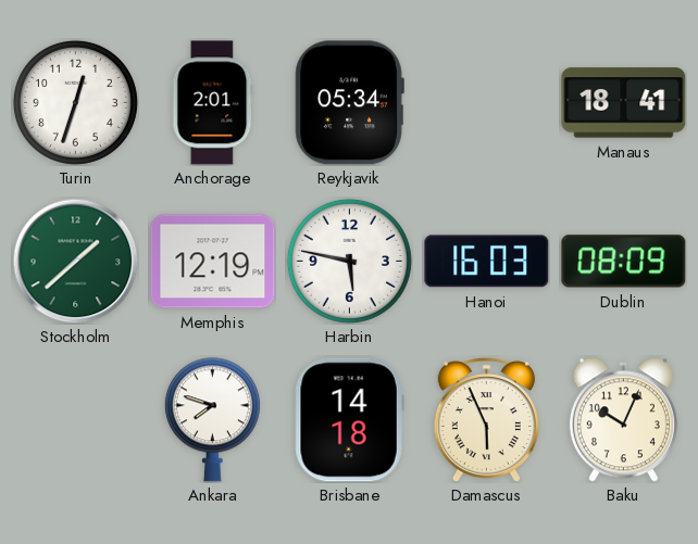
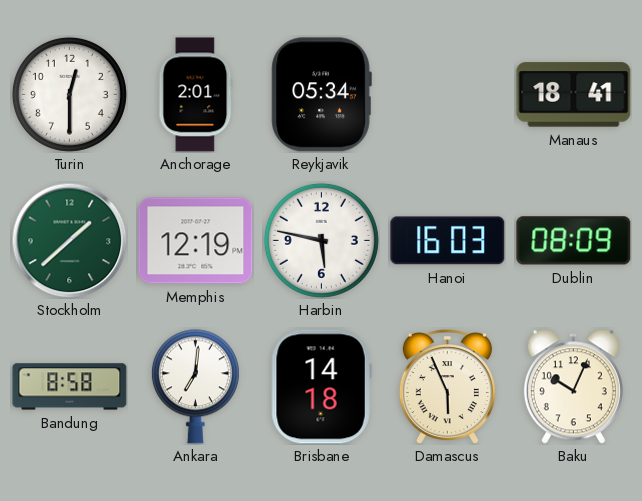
Turin: 12:33 -> 12:30 (69, 94)
Bandung: none -> 8:58 (70, 387)
Ankara: 7:48 -> 7:01 (195, 387)
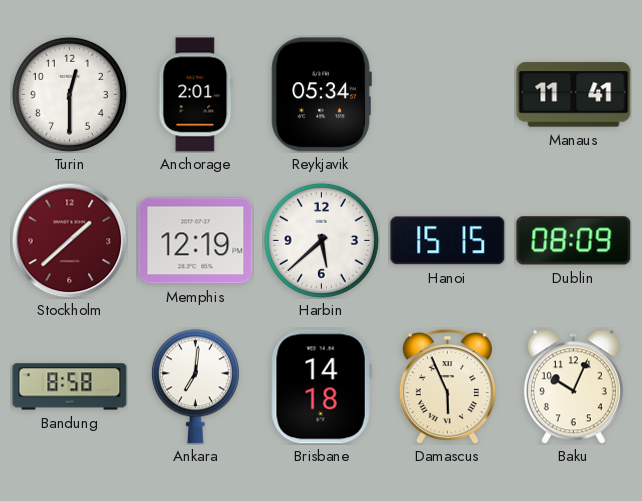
Manaus: 18:41 -> 11:41 (574, 95)
Stockholm dial: green -> burgundy (69, 240)
Harbin: 5:47 -> 5:38 (321, 240)
Hanoi: 16:03 -> 15:15 (448, 241)
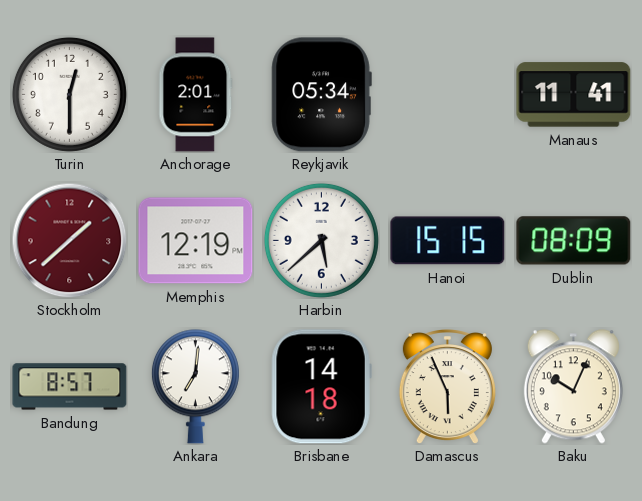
Bandung: 8:58 -> 8:57 (70, 387)
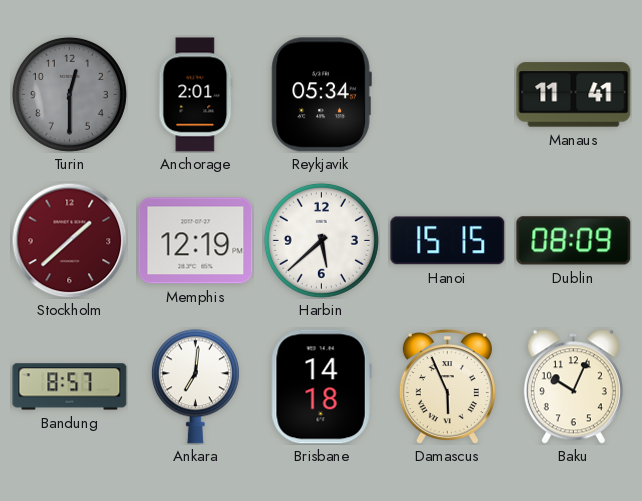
Turin dial: white -> grey (69, 94)
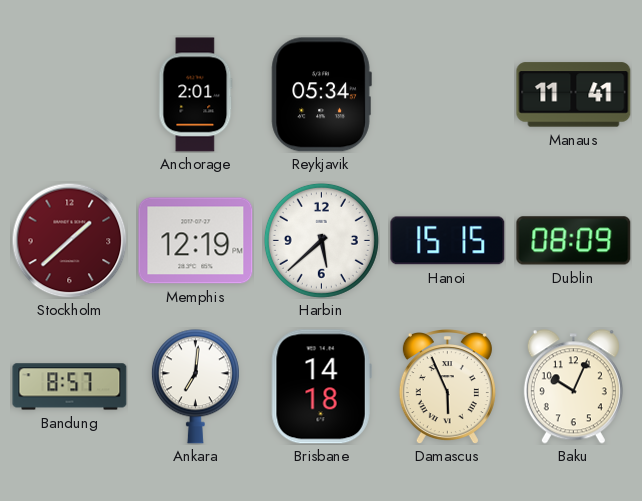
Turin: 12:30 -> none (69, 94)
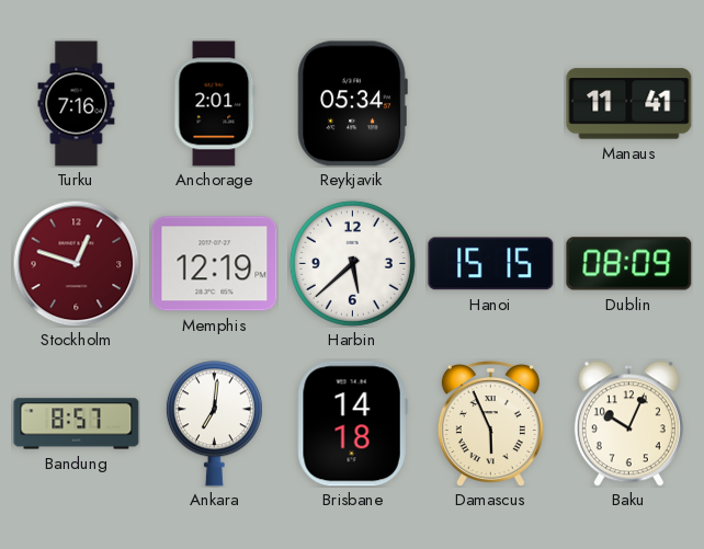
Turku: none -> 7:16 (77, 104)
Stockholm: 1:38 -> 12:48 (76, 263)
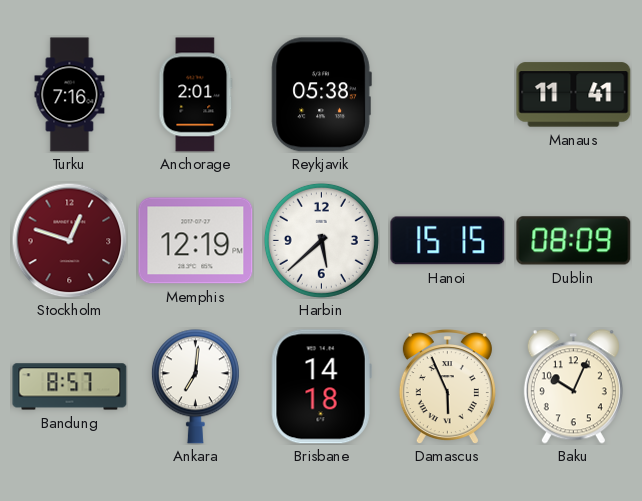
Reykjavik: 05:34 -> 05:38 (321, 95)
